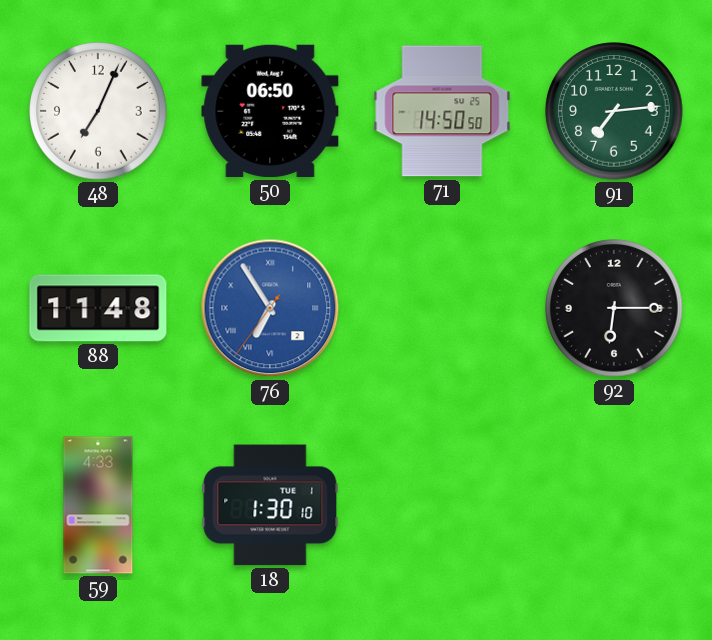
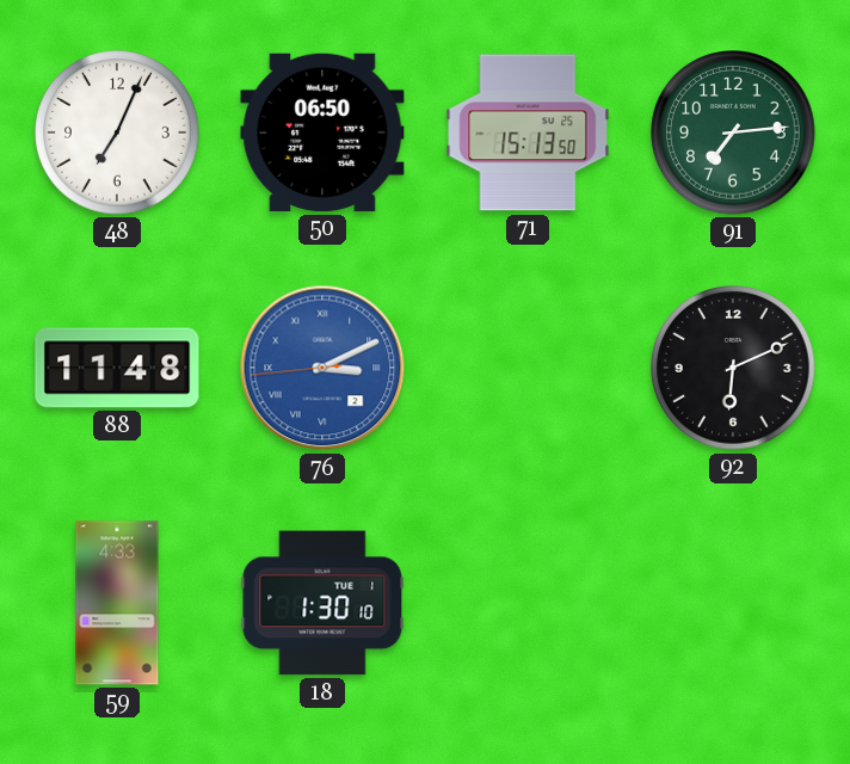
71: 14:50 -> 15:13 (528, 133)
76: 6:54 -> 3:10 (322, 368)
92: 6:15 -> 6:11 (733, 368)
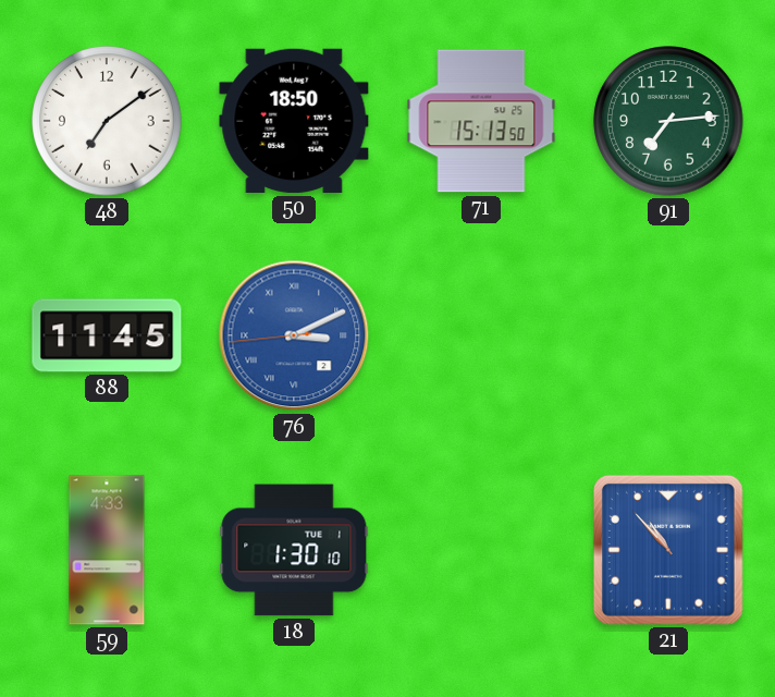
48: 7:04 -> 7:09 (107, 121)
50: 06:50 -> 18:50 (294, 121)
88: 11:48 -> 11:45 (107, 335)
92: 6:11 -> none (733, 368)
21: none -> 10:53 (668, 550)
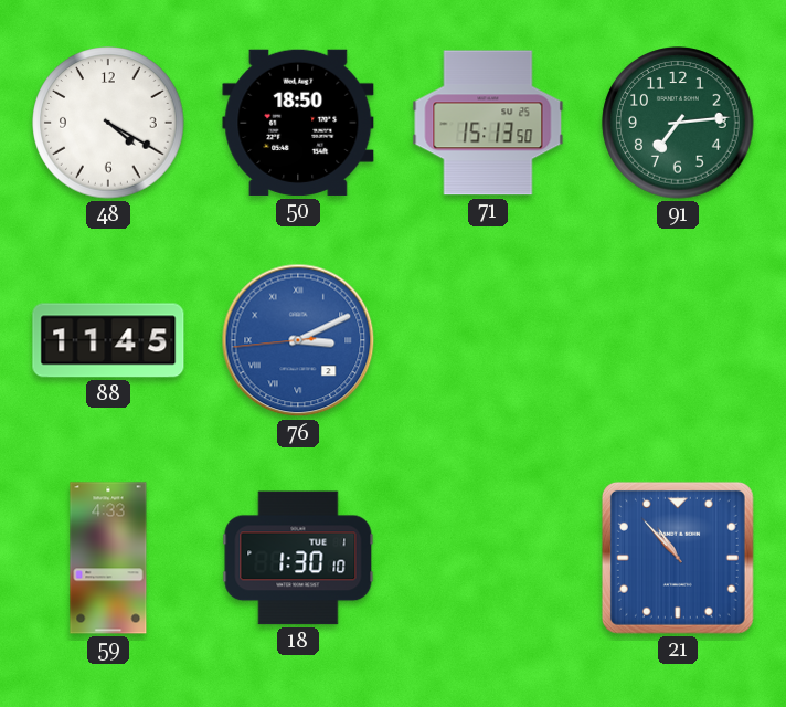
48: 7:09 -> 4:20 (108, 123)
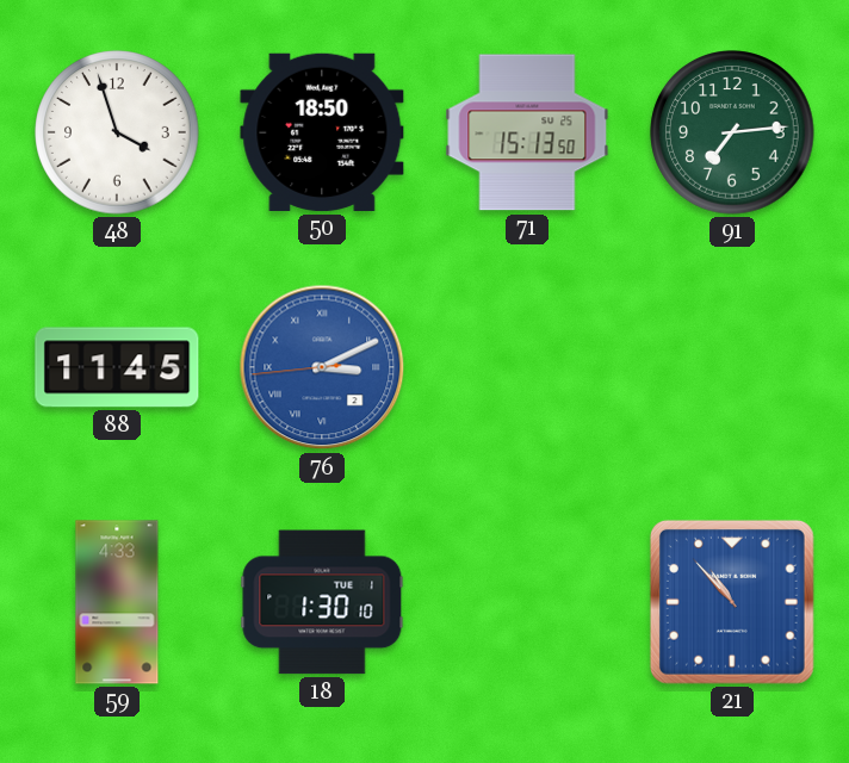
48: 4:20 -> 3:57 (117, 132)
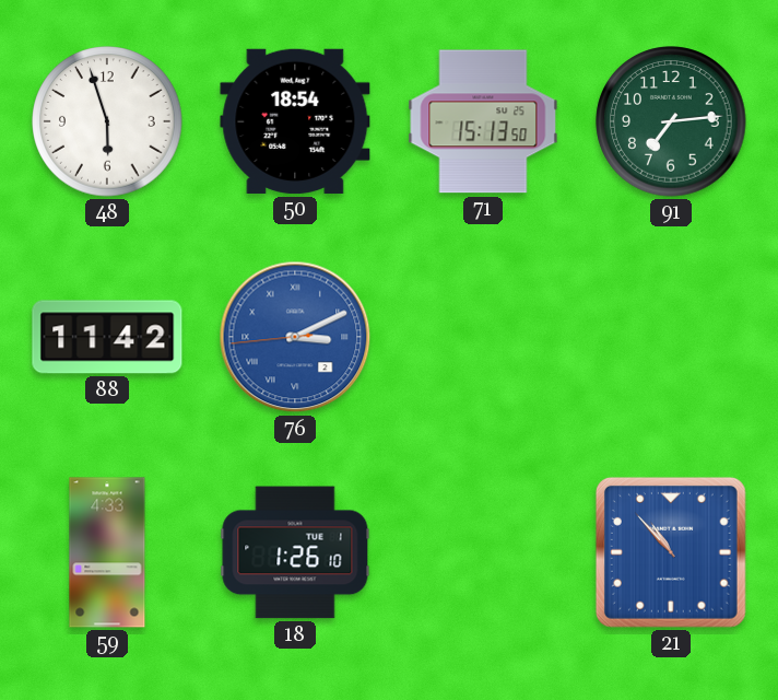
48: 3:57 -> 5:57 (107, 121)
50: 18:50 -> 18:54 (295, 121)
88: 11:45 -> 11:42 (107, 337)
18: 1:30 -> 1:26 (295, 552)
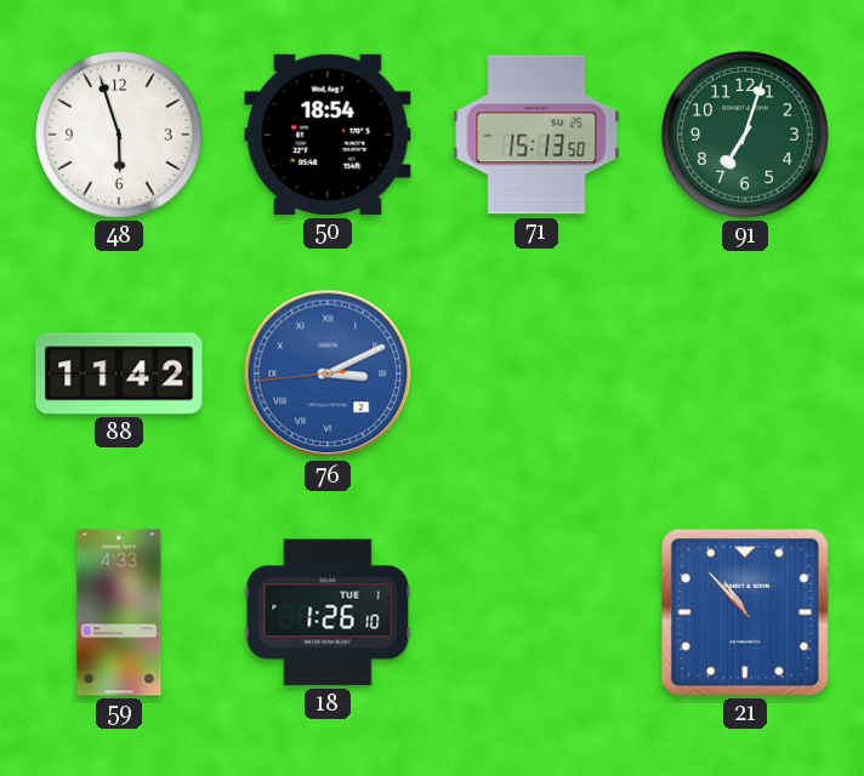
91: 7:14 -> 7:03 (745, 135)
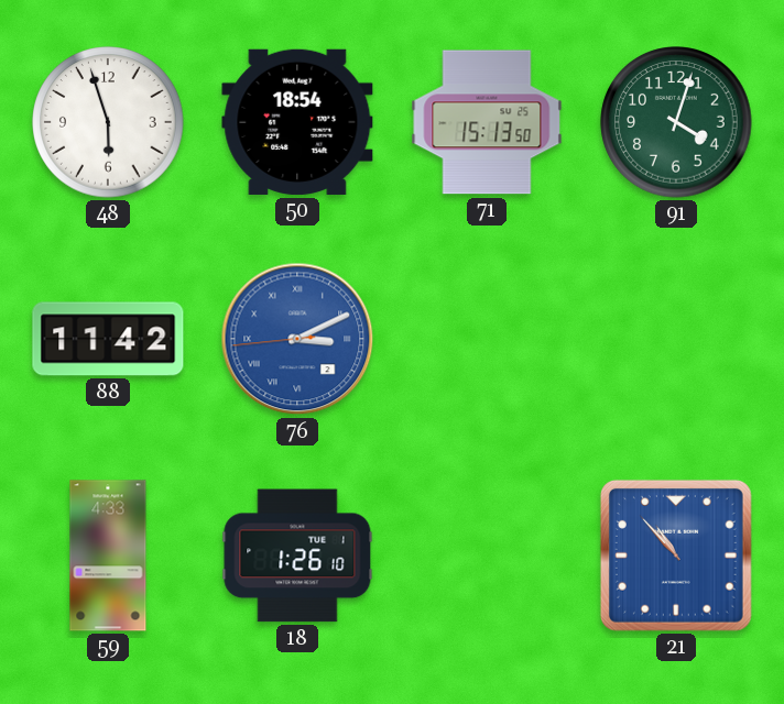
91: 7:03 -> 4:03 (676, 122)
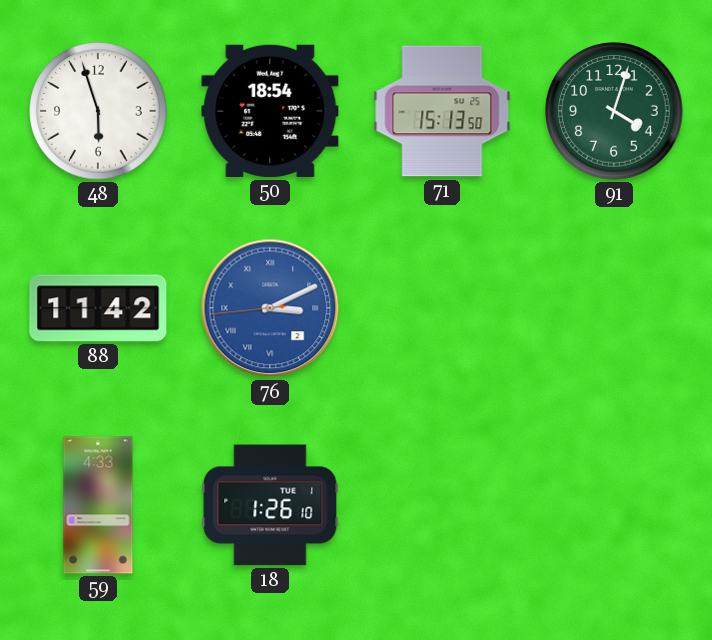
21: 10:53 -> none (676, 555)
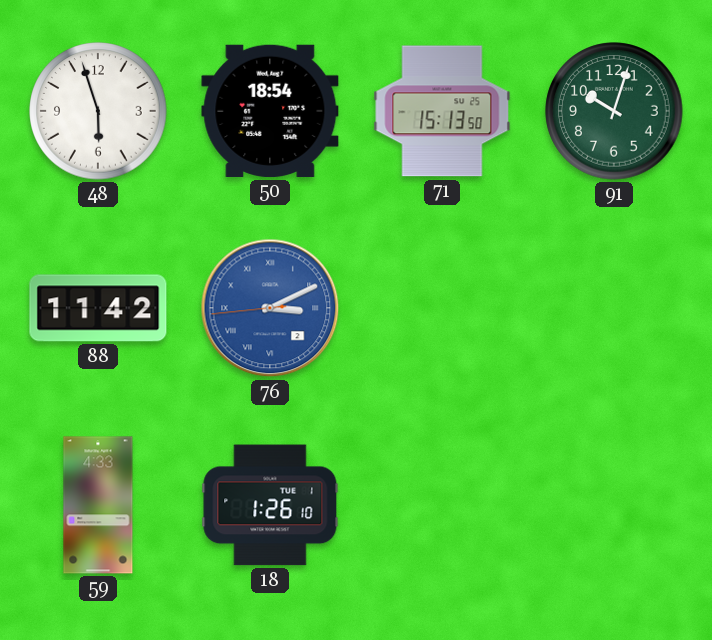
91: 4:03 -> 10:03 (614, 111)
